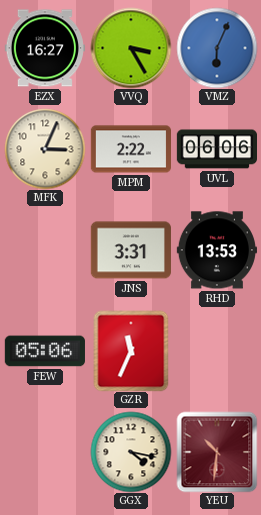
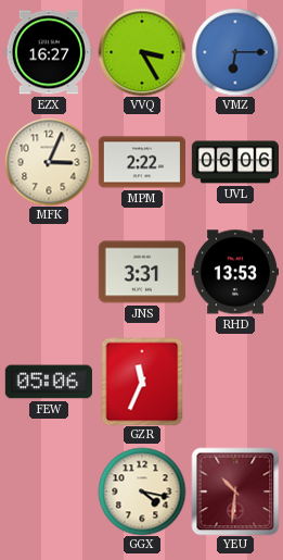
VMZ: 6:04 -> 6:15 (235, 52)
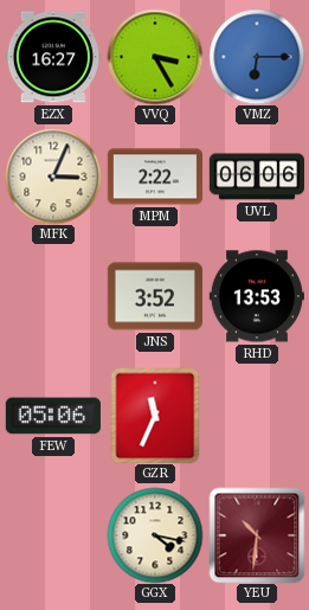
JNS: 3:31 -> 3:52 (155, 296)
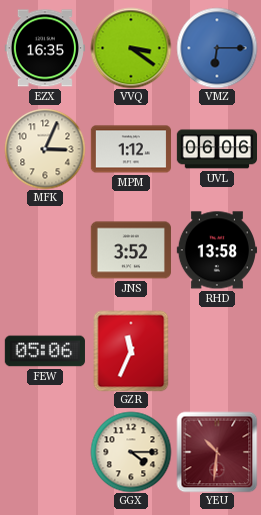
EZX: 16:27 -> 16:35 (45, 48)
VVQ: 3:25 -> 3:21 (131, 48)
MPM: 2:22 -> 1:12 (130, 149)
RHD: 13:53 -> 13:58 (216, 250)
GGX: 4:17 -> 4:15 (131, 452)
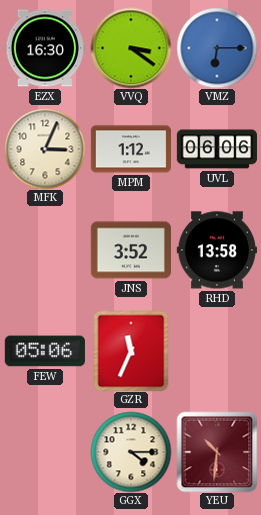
EZX: 16:35 -> 16:30 (45, 48)
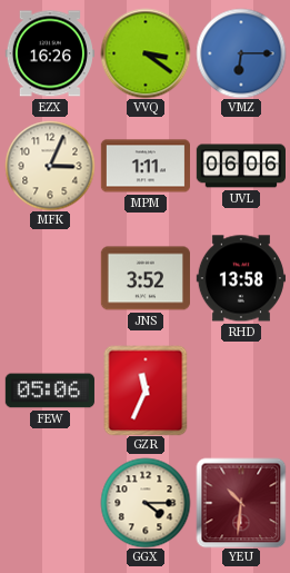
EZX: 16:30 -> 16:26 (50, 53)
MPM: 1:12 -> 1:11 (144, 166)
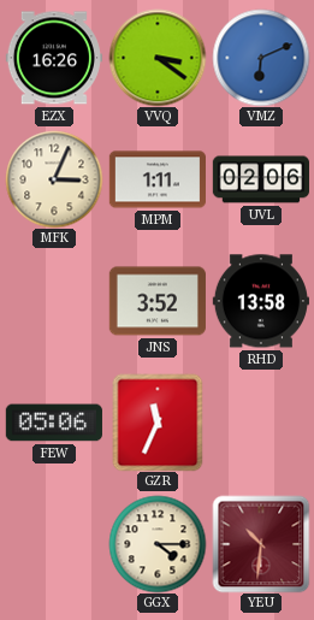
VMZ: 6:15 -> 6:11 (261, 58)
UVL: 06:06 -> 02:06 (260, 179)
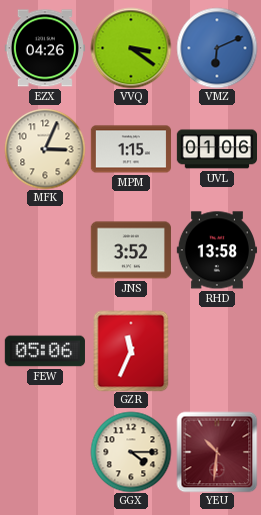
EZX: 16:26 -> 04:26 (45, 48)
MPM: 1:11 -> 1:15 (130, 149)
UVL: 02:06 -> 01:06 (216, 149)
